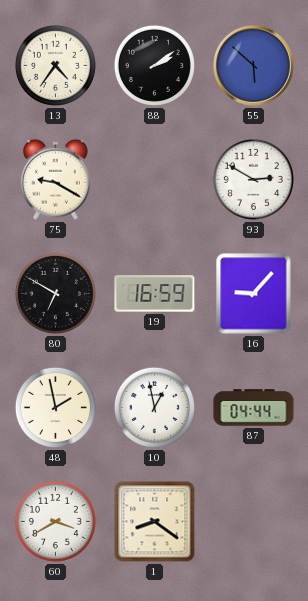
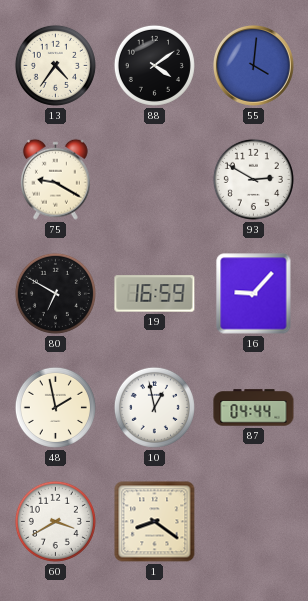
88: 2:09 -> 4:09 (154, 65)
55: 5:52 -> 4:01 (254, 66)
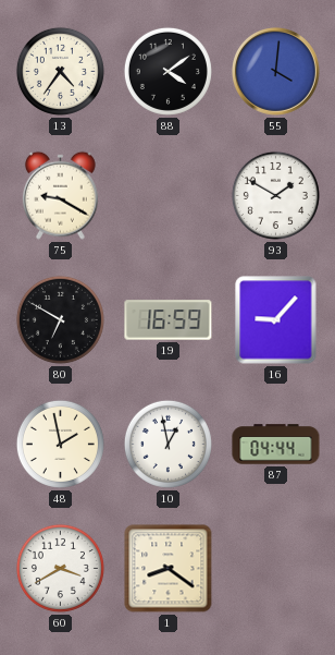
93: 2:50 -> 1:50 (275, 195)
